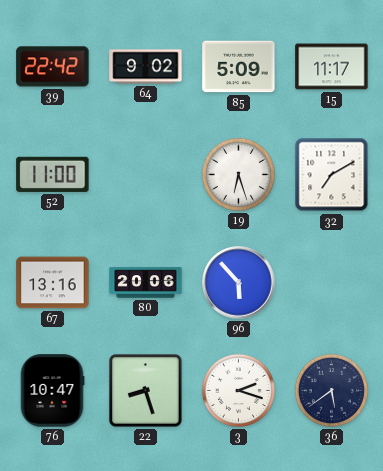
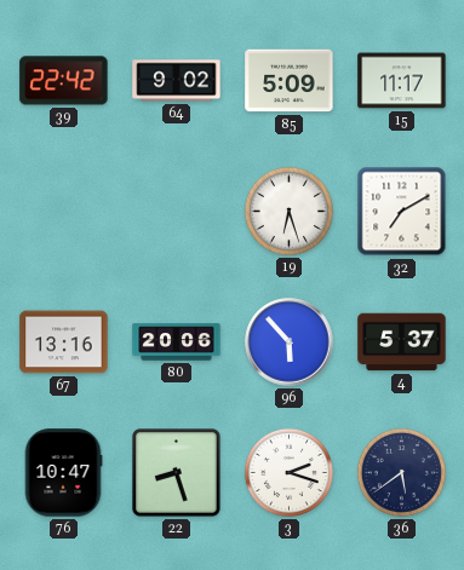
52: 11:00 -> none (53, 174)
4: none -> 5:37 (402, 342)
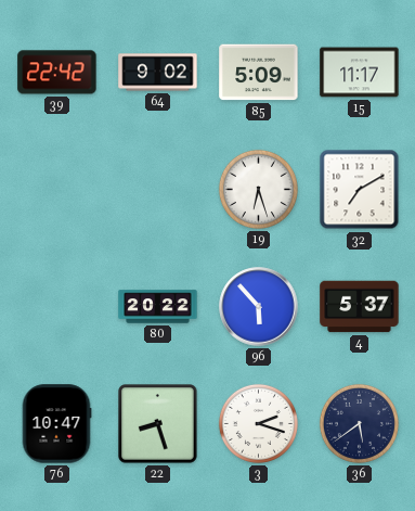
67: 13:16 -> none (64, 342)
80: 20:06 -> 20:22 (158, 307)
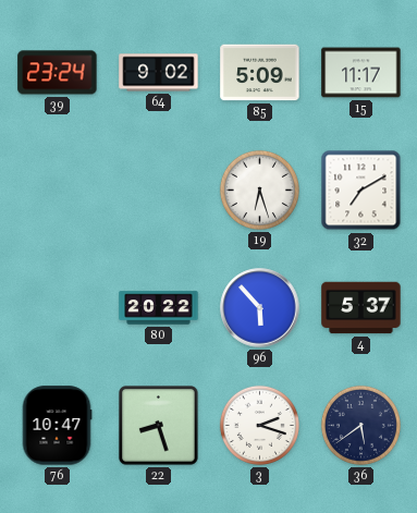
39: 22:42 -> 23:24 (58, 73)
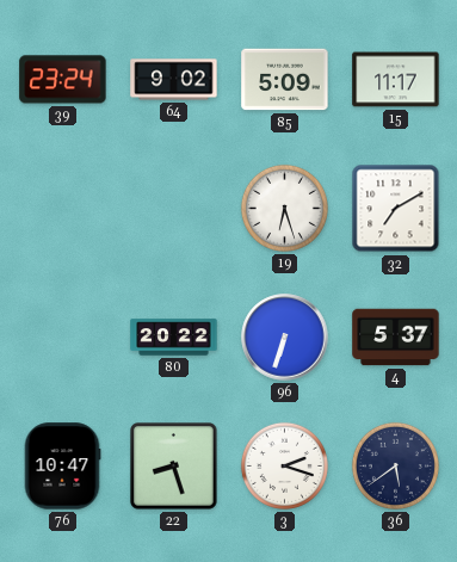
96: 5:53 -> 6:33 (285, 338)
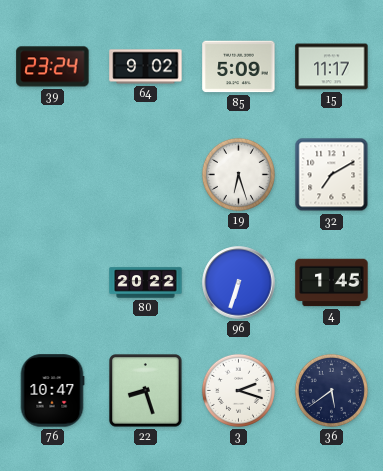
4: 5:37 -> 1:45 (332, 283)
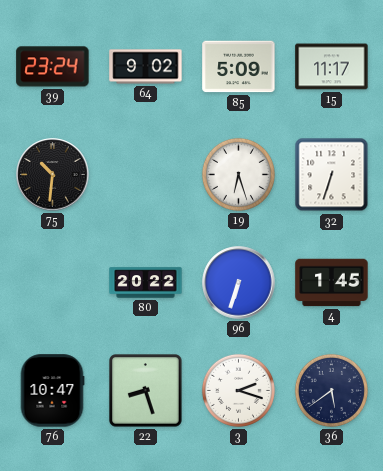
75: none -> 10:31 (53, 175)
32: 7:10 -> 6:33 (332, 175)
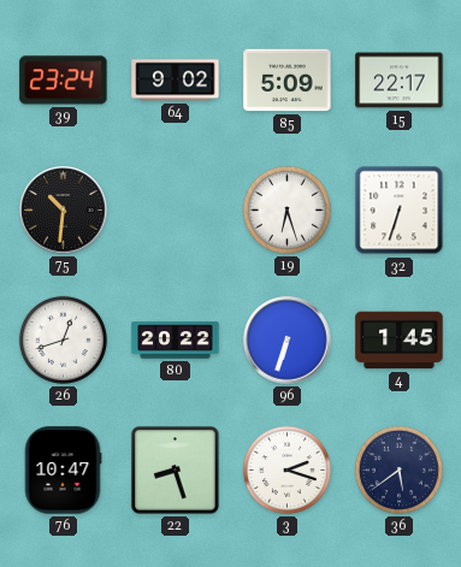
15: 11:17 -> 22:17 (400, 81)
26: none -> 12:42 (63, 339)
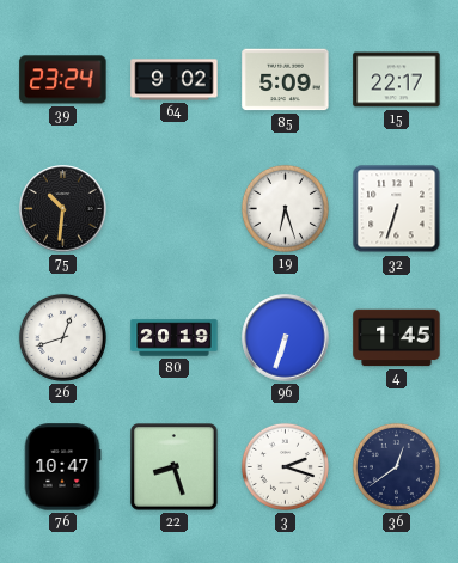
80: 20:22 -> 20:19 (175, 338)
36: 5:39 -> 12:39 (396, 466)
